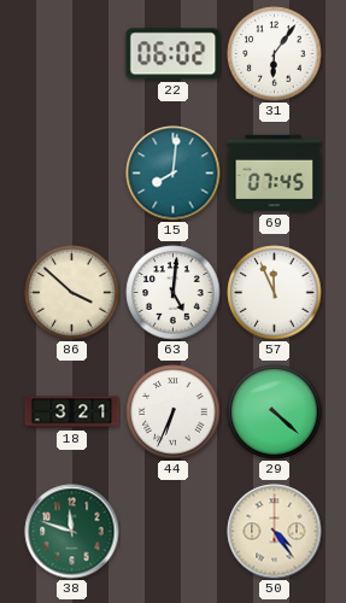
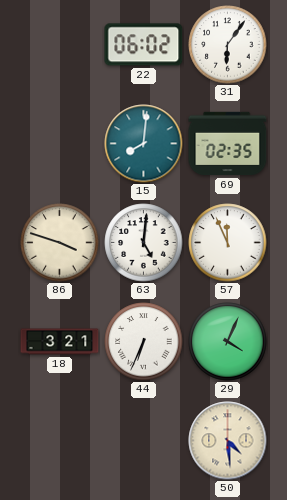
69: 07:45 -> 02:35 (228, 144)
86: 3:52 -> 3:48 (60, 243)
29: 4:22 -> 4:04 (228, 342)
38: 11:48 -> none (72, 532)
50: 4:24 -> 4:29 (228, 441)
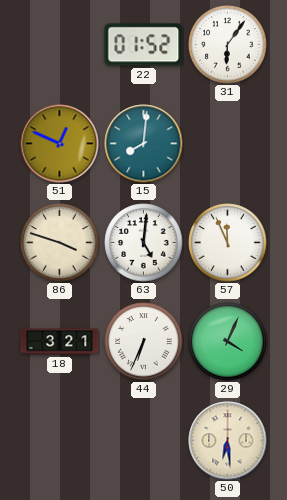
22: 06:02 -> 01:52 (144, 45)
51: none -> 12:49 (60, 144)
69: 02:35 -> none (228, 144)
50: 4:29 -> 6:29 (228, 441)
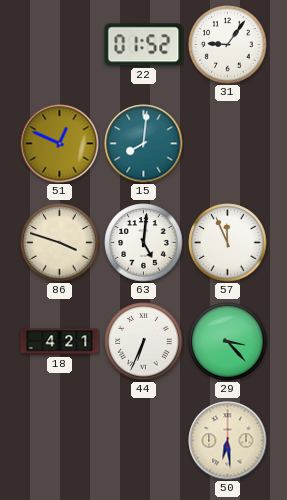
31: 6:06 -> 9:06 (228, 45)
18: 3:21 -> 4:21 (60, 342)
29: 4:04 -> 3:23 (228, 342)
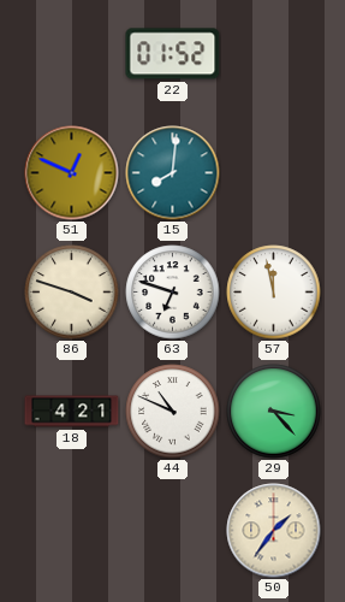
31: 9:06 -> none (228, 45)
63: 5:01 -> 6:48 (173, 293)
57: 11:56 -> 11:58 (274, 293)
44: 6:34 -> 10:49 (173, 412)
50: 6:29 -> 1:36 (274, 531)
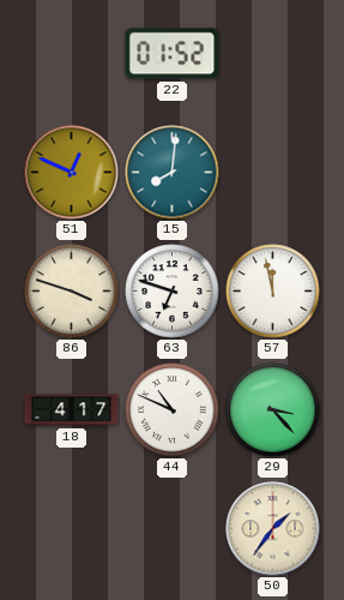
18: 4:21 -> 4:17 (72, 410)
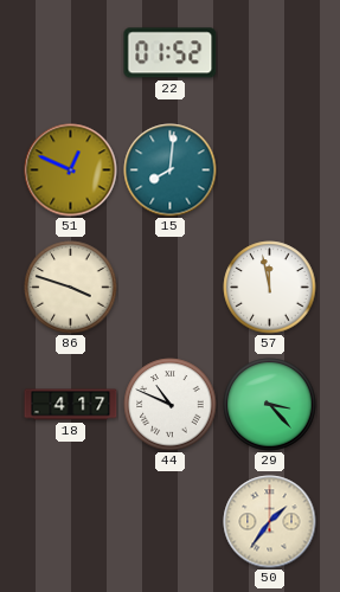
63: 6:48 -> none (173, 292)
